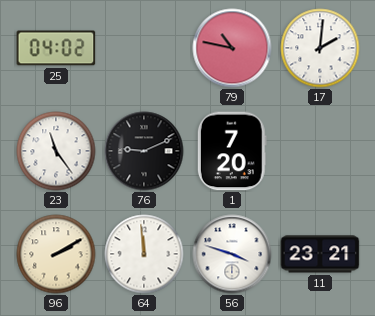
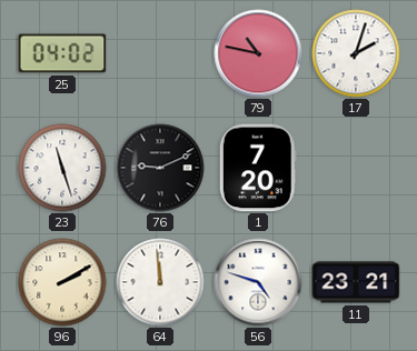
17: 2:01 -> 2:03 (356, 53)
23: 11:24 -> 11:27 (62, 168)
56: 3:48 -> 4:48 (258, 282)
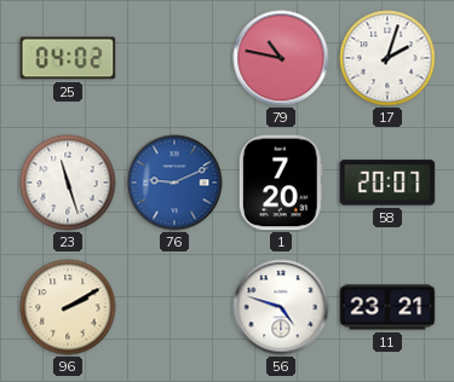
76 dial: black -> blue (174, 183)
58: none -> 20:07 (387, 183)
64: 11:59 -> none (160, 282)
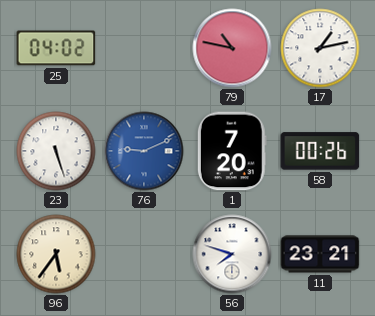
17: 2:03 -> 1:13 (320, 48)
23: 11:27 -> 5:27 (56, 151)
58: 20:07 -> 00:26 (320, 151)
96: 2:10 -> 5:36 (56, 254)
56: 4:48 -> 7:48 (232, 254)
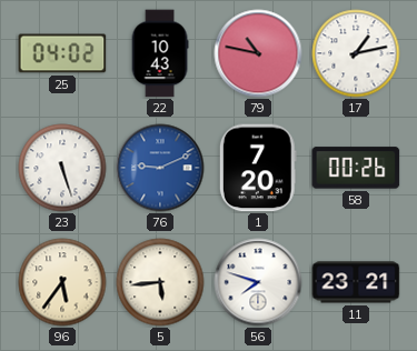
22: none -> 10:43 (160, 53)
5: none -> 5:44 (160, 282)
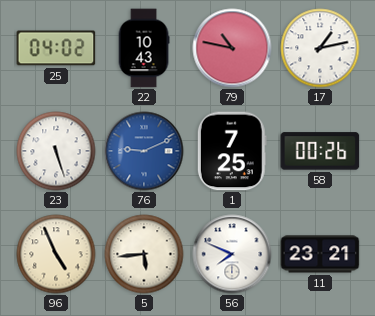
1: 7:20 -> 7:25 (232, 151)
96: 5:36 -> 4:56 (56, 254)
56: 7:48 -> 7:49 (232, 254)
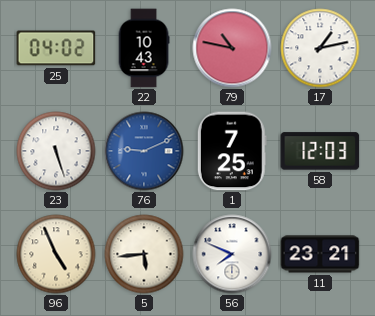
58: 00:26 -> 12:03 (320, 151)
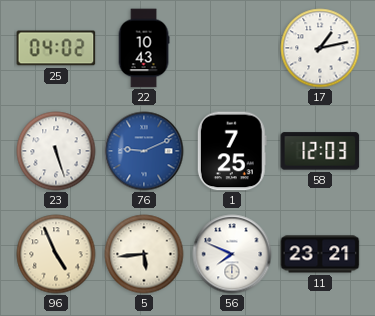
79: 10:47 -> none (232, 48)
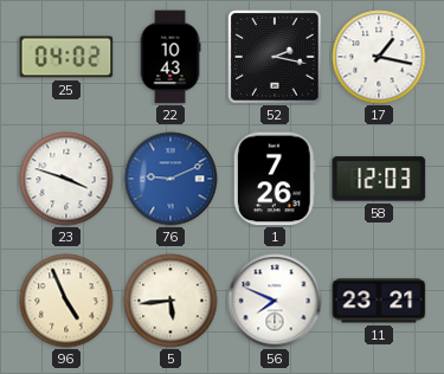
52: none -> 2:17 (275, 57)
17: 1:13 -> 1:17 (379, 57)
23: 5:27 -> 3:48 (66, 179)
1: 7:25 -> 7:26 (275, 179)
